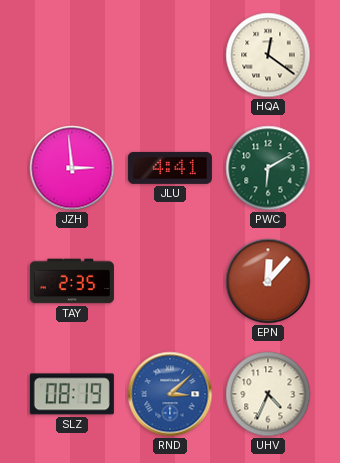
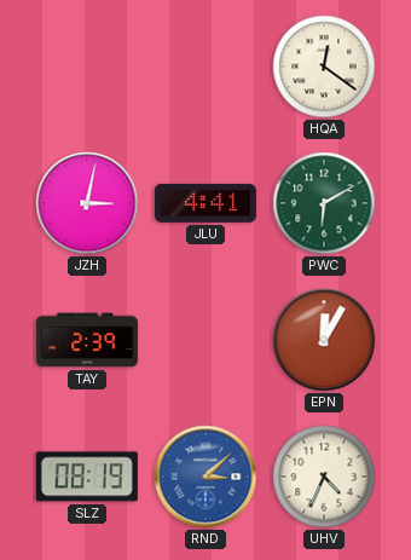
JZH: 2:59 -> 3:02 (87, 203)
TAY: 2:35 -> 2:39 (87, 340)
EPN: 12:07 -> 12:05 (324, 340)
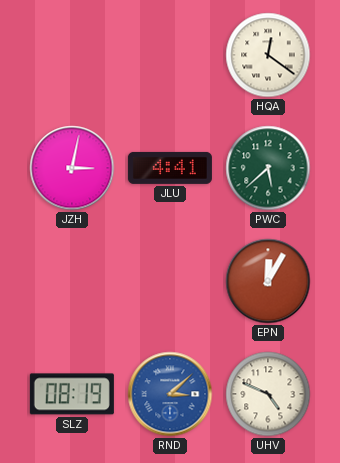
PWC: 6:10 -> 5:38 (268, 168)
TAY: 2:39 -> none (87, 340)
UHV: 4:34 -> 4:49 (268, 394)
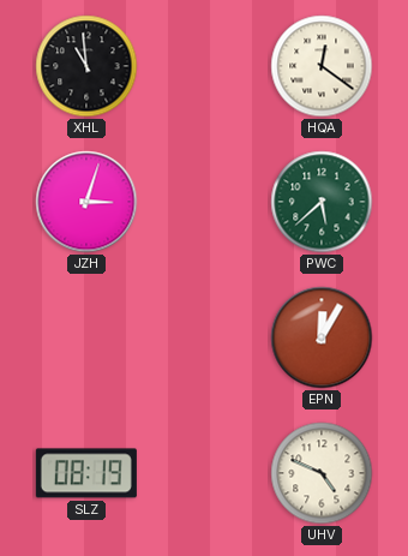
XHL: none -> 10:59 (86, 66)
JZH: 3:02 -> 3:03 (86, 202)
JLU: 4:41 -> none (170, 168)
RND: 3:08 -> none (170, 394)
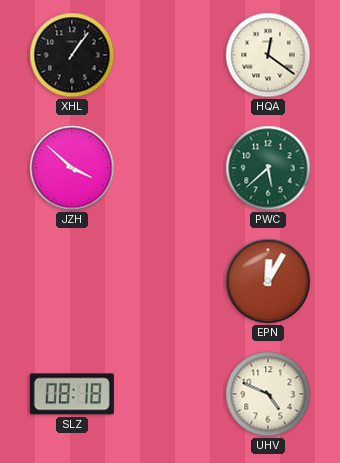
XHL: 10:59 -> 1:06 (72, 55)
JZH: 3:03 -> 3:52 (72, 168)
SLZ: 08:19 -> 08:18 (72, 394)
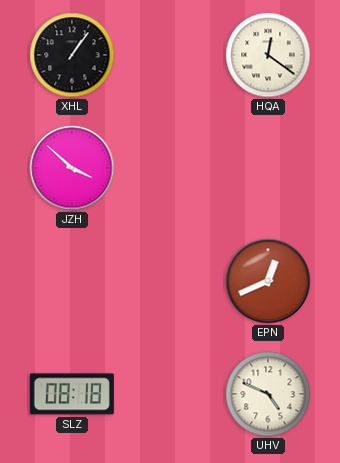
PWC: 5:38 -> none (268, 168)
EPN: 12:05 -> 12:41 (268, 281)
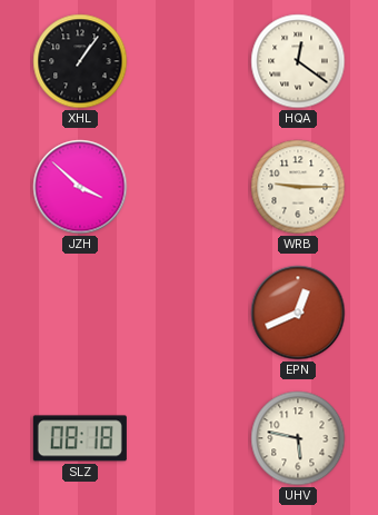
WRB: none -> 9:15 (298, 187)
UHV: 4:49 -> 5:47 (298, 438)
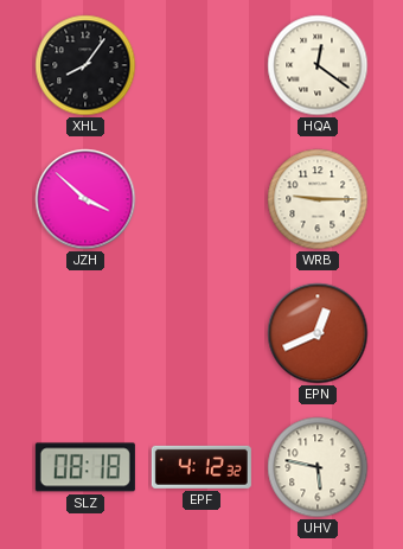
XHL: 1:06 -> 8:06 (85, 65)
EPF: none -> 4:12 (201, 467)
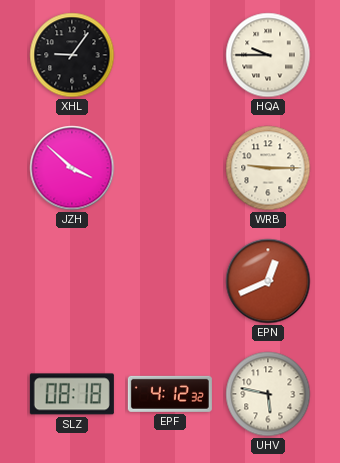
XHL: 8:06 -> 9:06 (72, 55)
HQA: 12:21 -> 9:45 (268, 55)
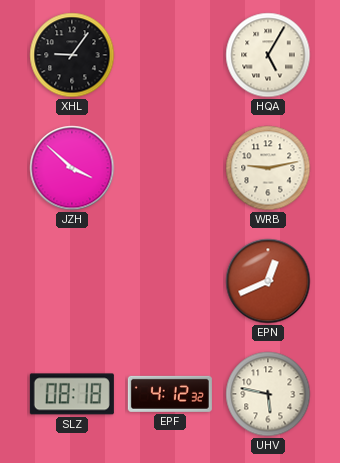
HQA: 9:45 -> 5:05 (268, 55)
WRB: 9:15 -> 9:13 (268, 168)
